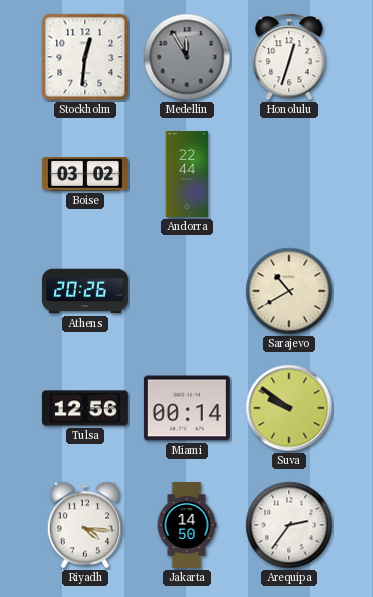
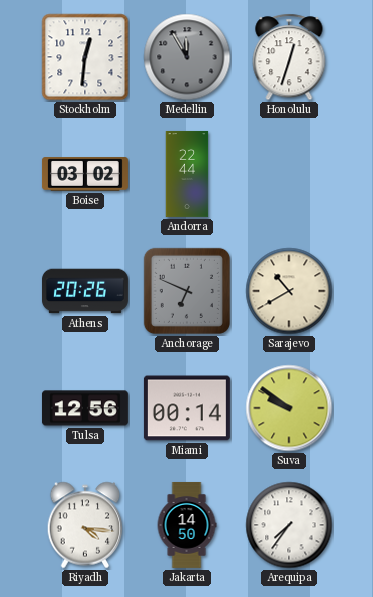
Anchorage: none -> 6:49 (187, 291)
Arequipa: 2:36 -> 7:36 (289, 525)
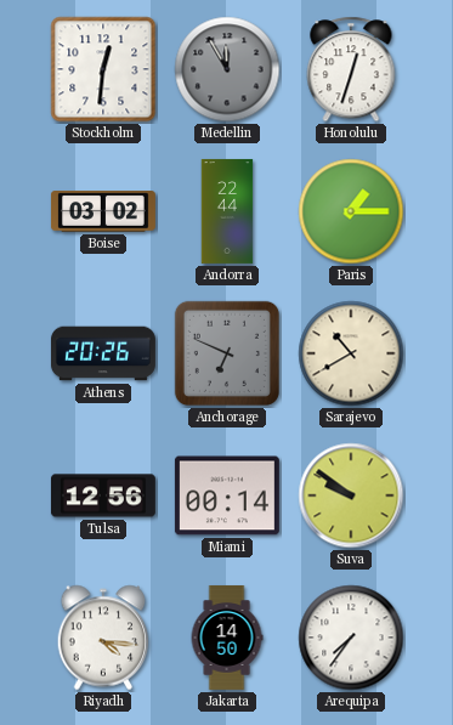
Paris: none -> 1:15 (351, 211)
